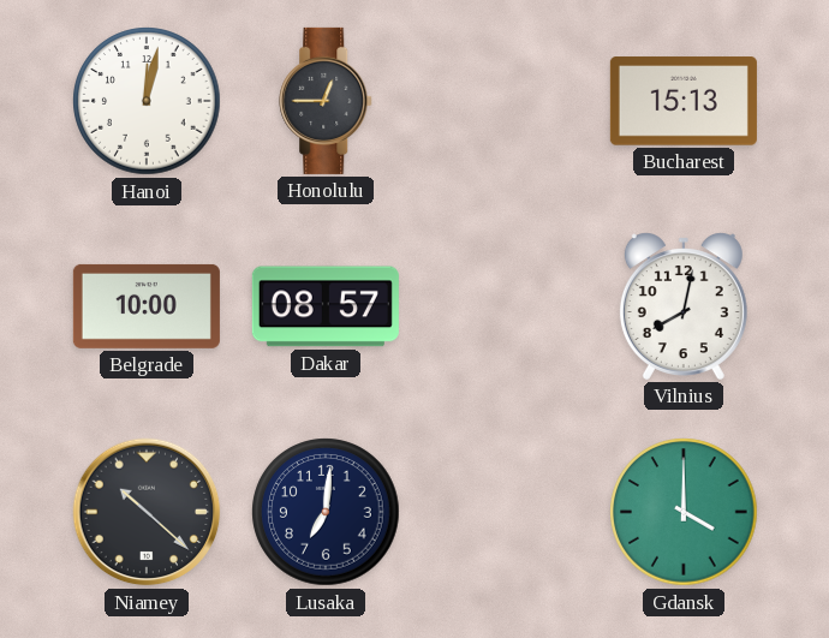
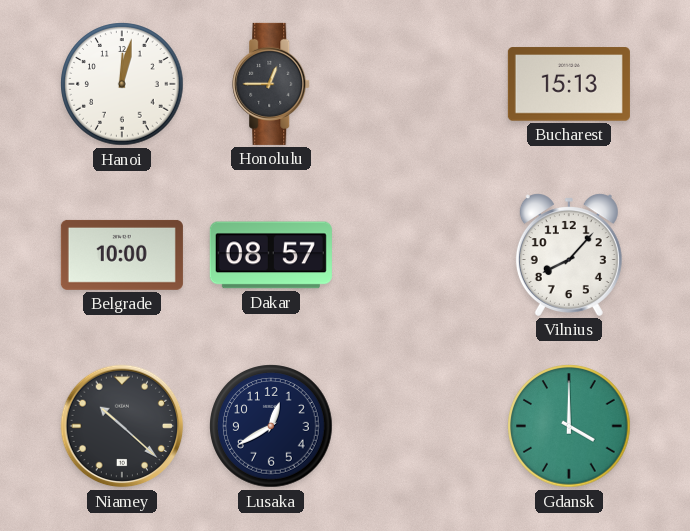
Vilnius: 8:02 -> 8:07 (569, 255)
Lusaka: 7:01 -> 12:40 (271, 426)
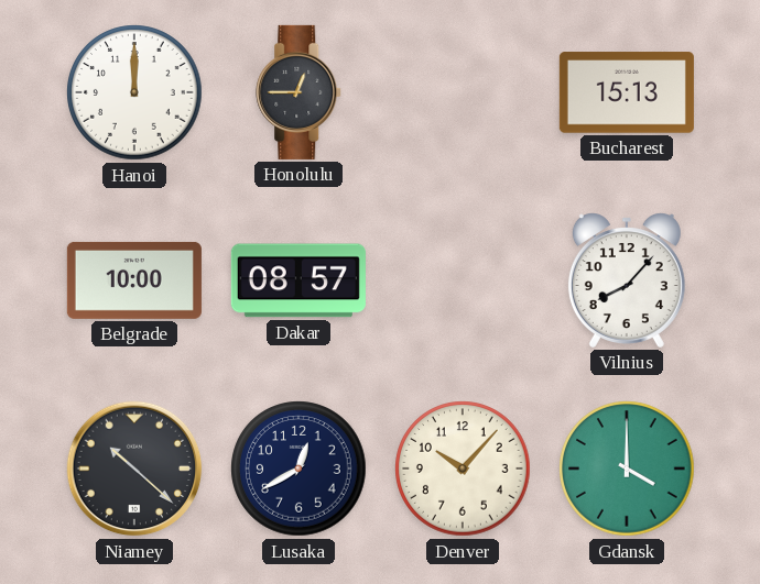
Hanoi: 12:02 -> 12:00 (134, 92)
Denver: none -> 10:07 (463, 469)
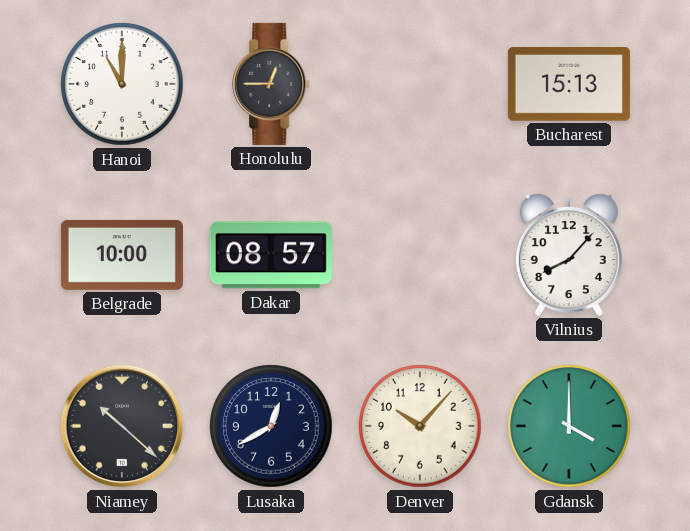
Hanoi: 12:00 -> 11:00 (122, 84)
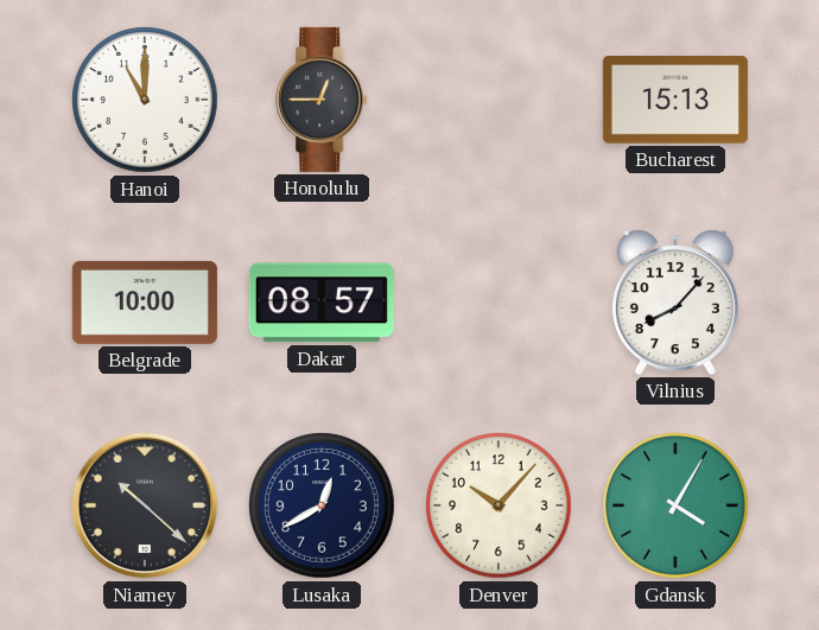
Gdansk: 4:00 -> 4:05 (675, 505)
